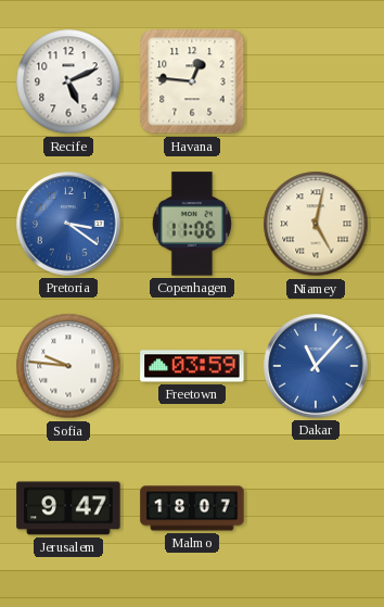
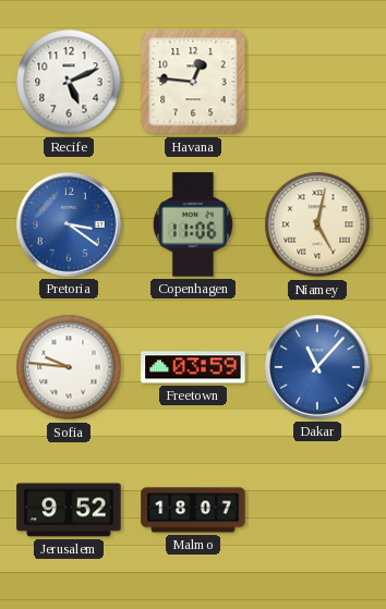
Jerusalem: 9:47 -> 9:52 (69, 510)
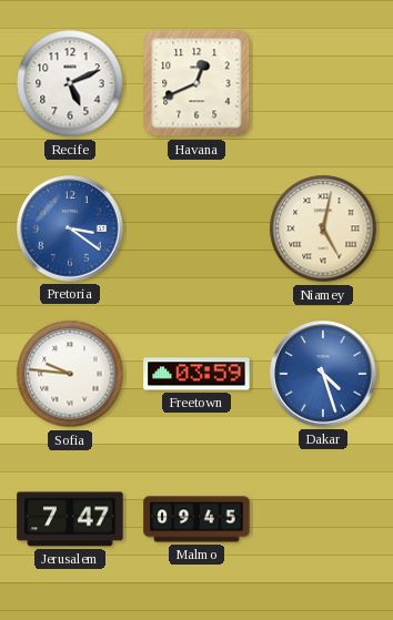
Havana: 12:46 -> 12:41 (196, 83)
Copenhagen: 11:06 -> none (193, 224)
Dakar: 11:07 -> 4:27 (323, 374)
Jerusalem: 9:52 -> 7:47 (70, 519)
Malmo: 18:07 -> 09:45 (196, 519)
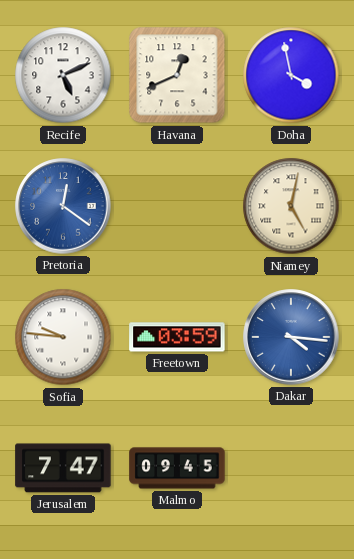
Doha: none -> 3:58 (291, 75)
Pretoria: 3:21 -> 12:21 (63, 206)
Dakar: 4:27 -> 4:16 (291, 337)
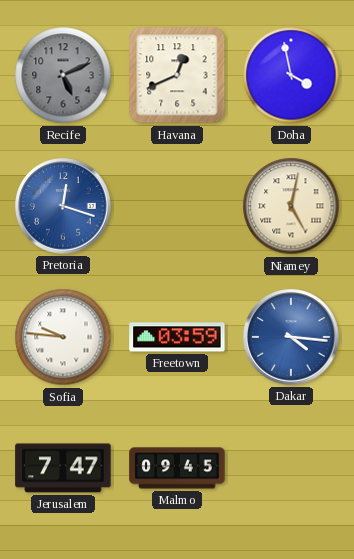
Recife dial: white -> grey (63, 75)
Pretoria: 12:21 -> 12:18 (63, 206)
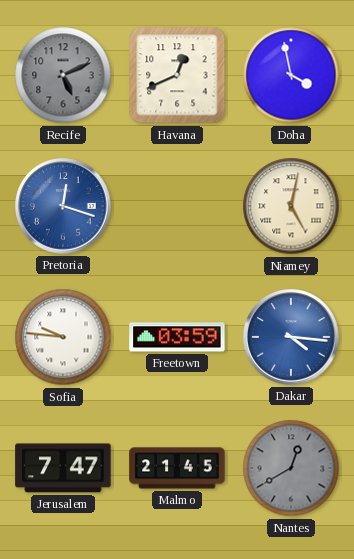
Malmo: 09:45 -> 21:45 (177, 468)
Nantes: none -> 12:40 (291, 468)
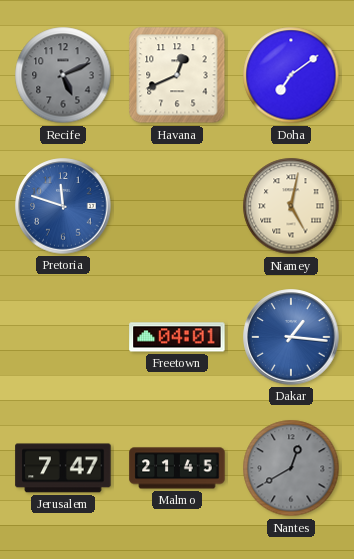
Doha: 3:58 -> 7:09 (291, 75)
Pretoria: 12:18 -> 11:48 (63, 206)
Sofia: 9:46 -> none (63, 337)
Freetown: 03:59 -> 04:01 (177, 337)
Dakar: 4:16 -> 1:16 (291, 337)
